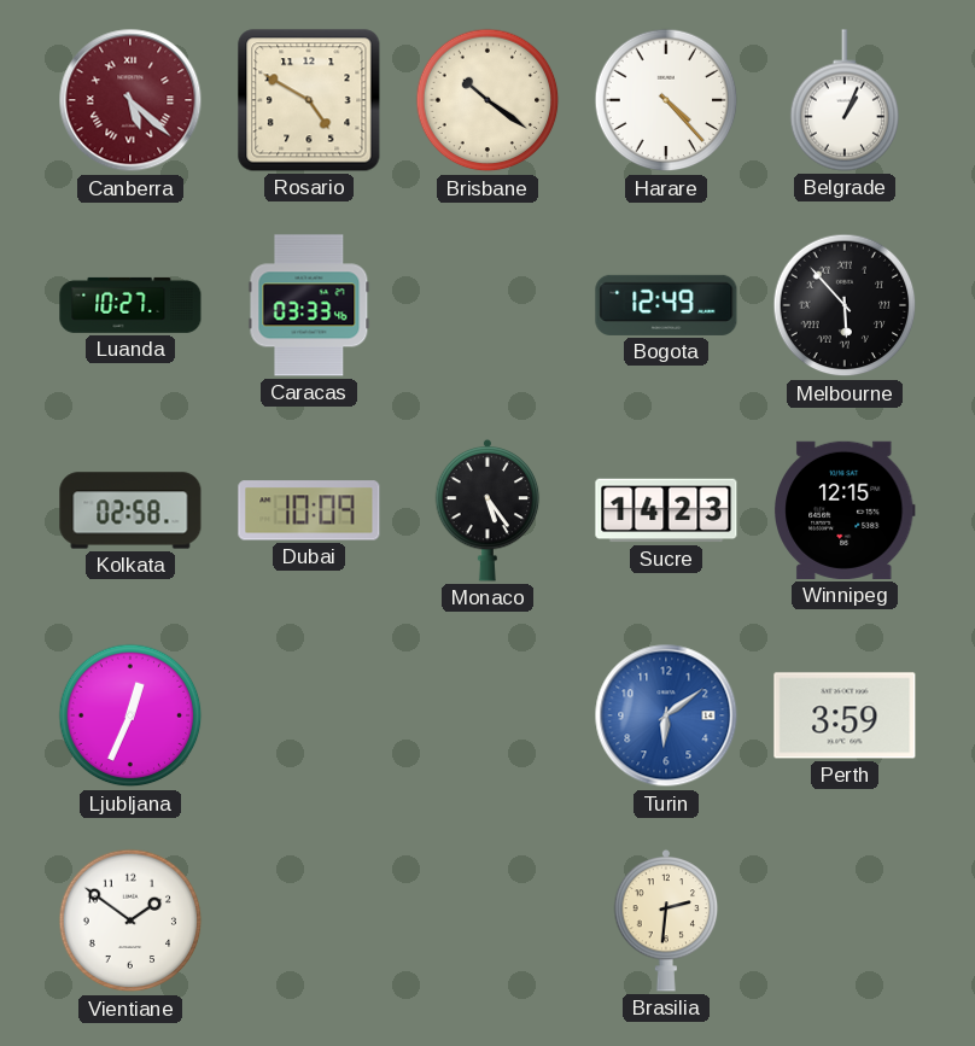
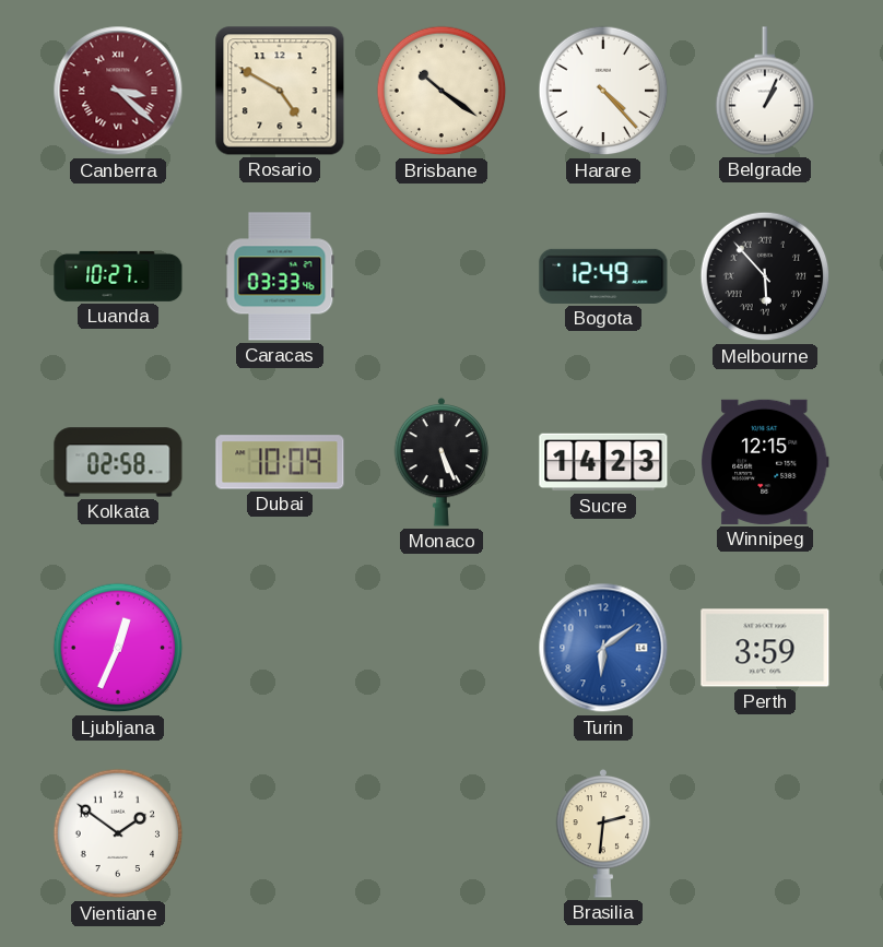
Canberra: 5:22 -> 3:22 (118, 91)
Monaco: 5:24 -> 5:26 (441, 462)
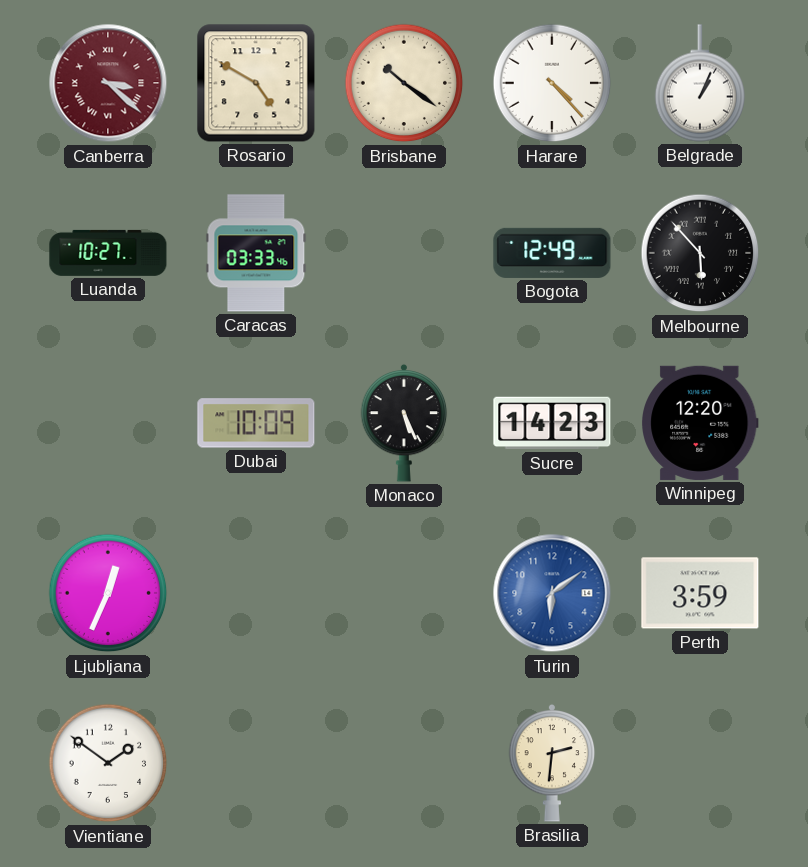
Kolkata: 02:58 -> none (118, 462)
Winnipeg: 12:15 -> 12:20 (701, 423)
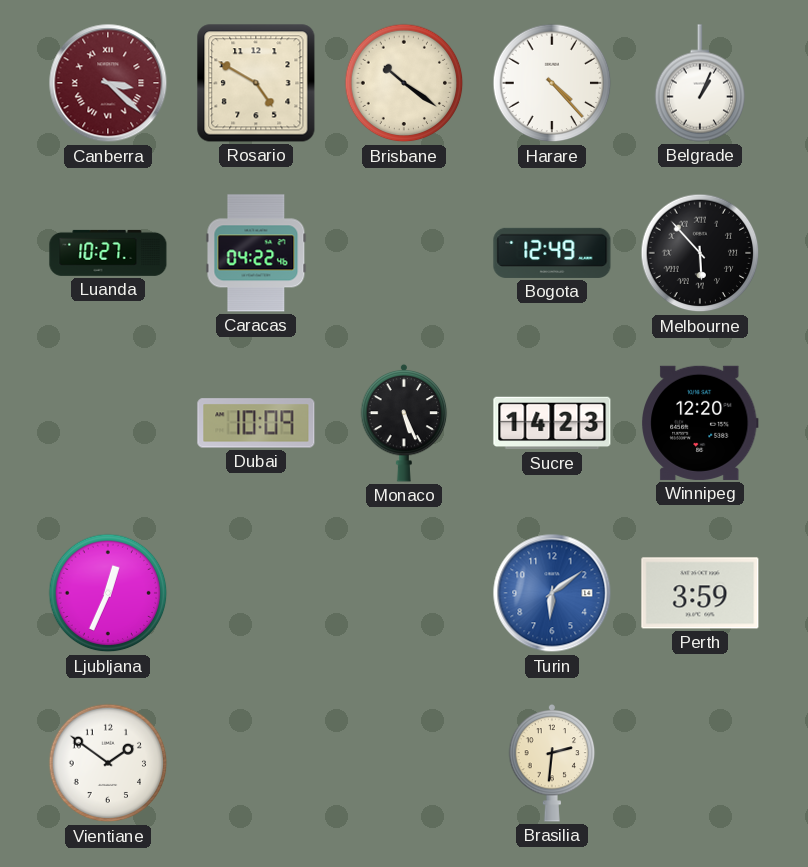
Caracas: 03:33 -> 04:22 (256, 253)
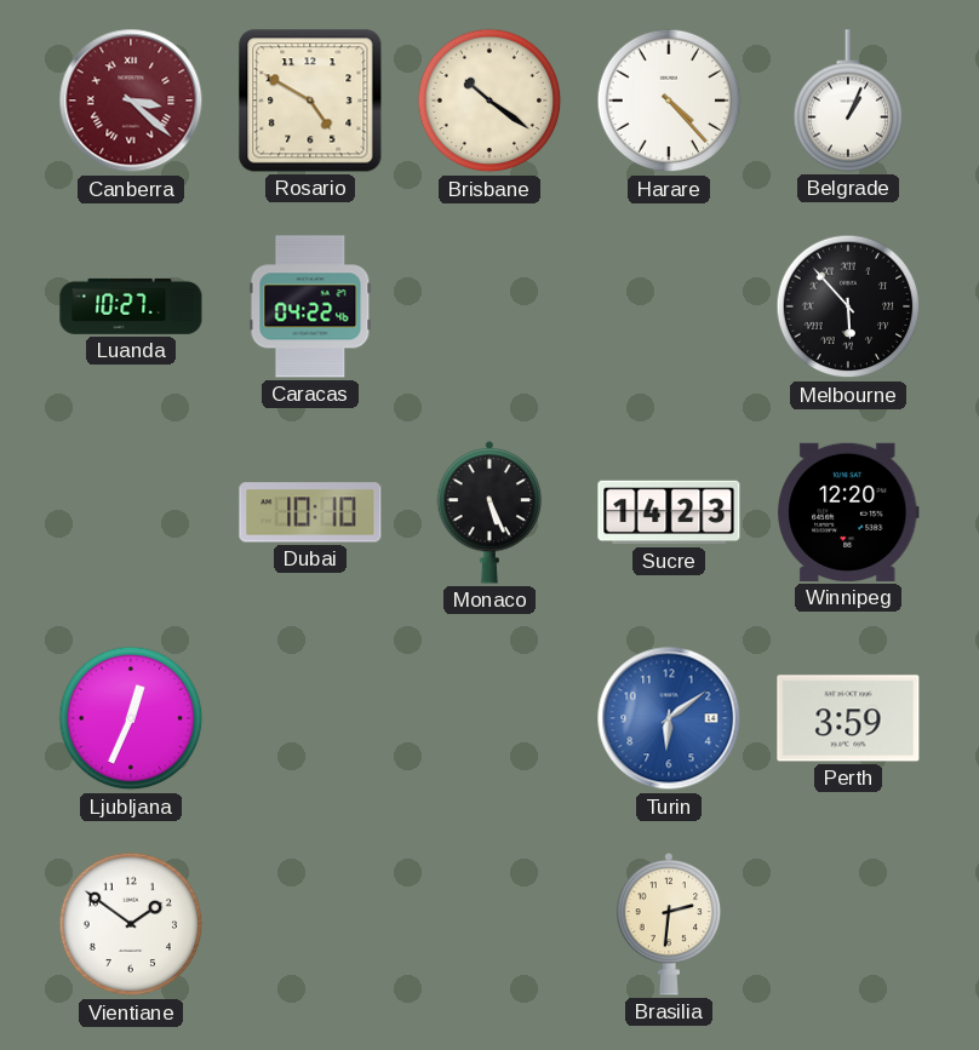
Bogota: 12:49 -> none (552, 253)
Dubai: 10:09 -> 10:10 (310, 512)
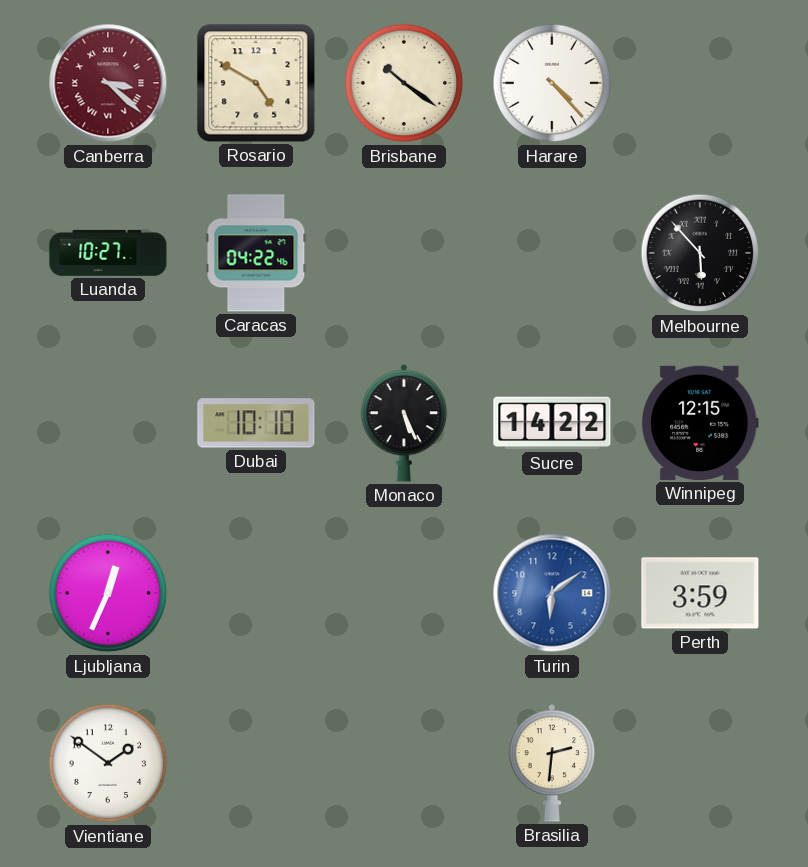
Belgrade: 1:04 -> none (848, 101)
Sucre: 14:23 -> 14:22 (552, 423)
Winnipeg: 12:20 -> 12:15 (701, 423)
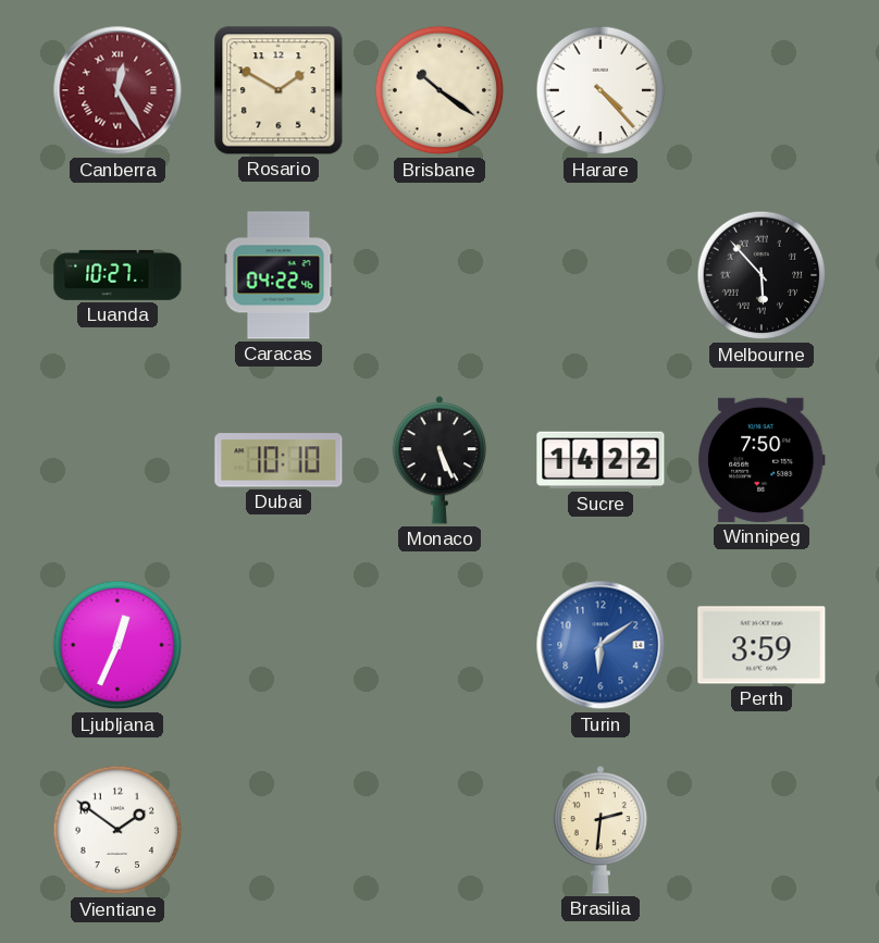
Canberra: 3:22 -> 12:25 (117, 90)
Rosario: 4:50 -> 1:50 (278, 90)
Winnipeg: 12:15 -> 7:50 (763, 460)
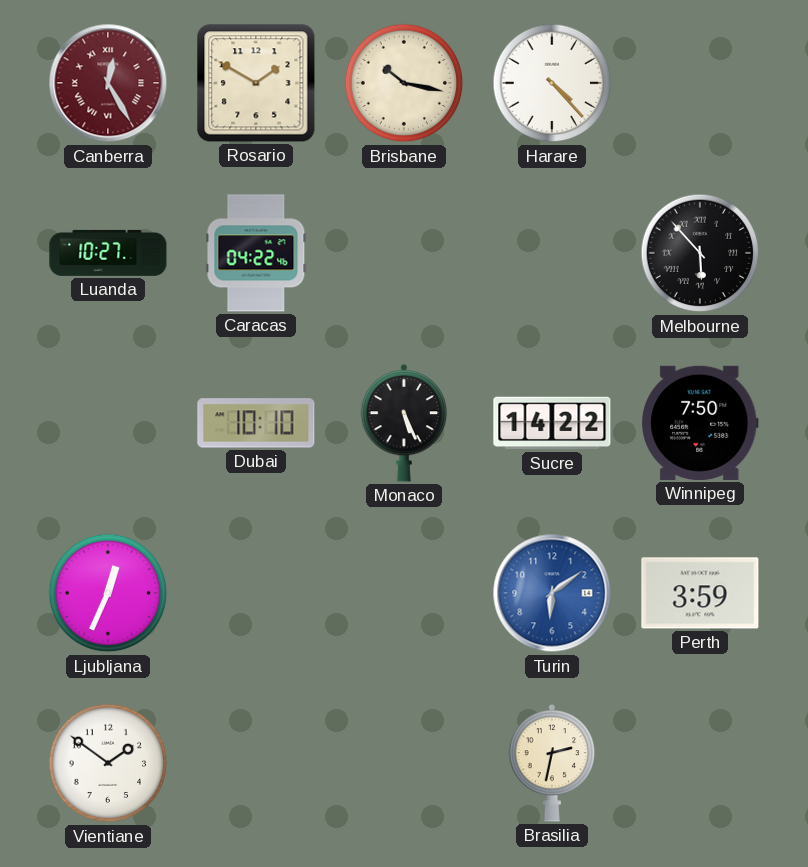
Brisbane: 10:21 -> 10:17 (404, 83)
Brasilia: 2:31 -> 2:32 (552, 763)
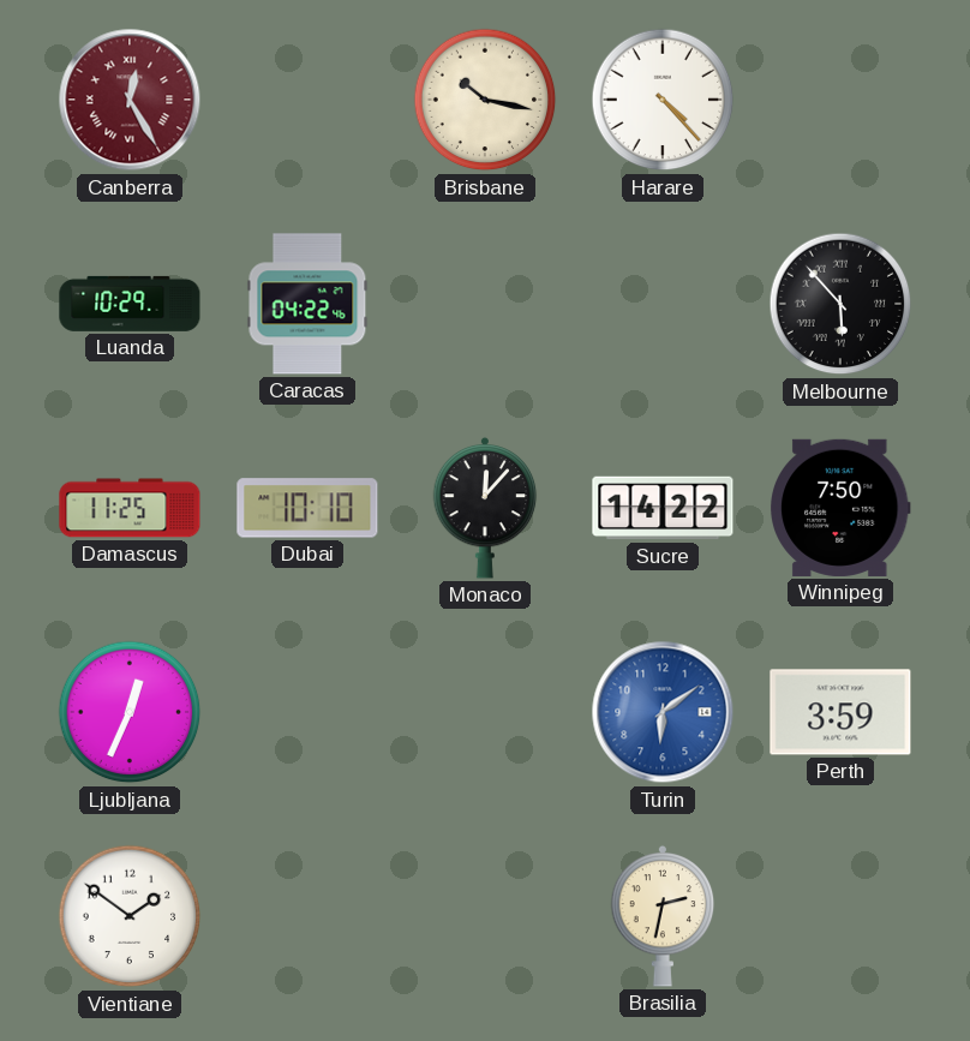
Rosario: 1:50 -> none (256, 83)
Luanda: 10:27 -> 10:29 (130, 304)
Damascus: none -> 11:25 (130, 508)
Monaco: 5:26 -> 12:07 (485, 508)
